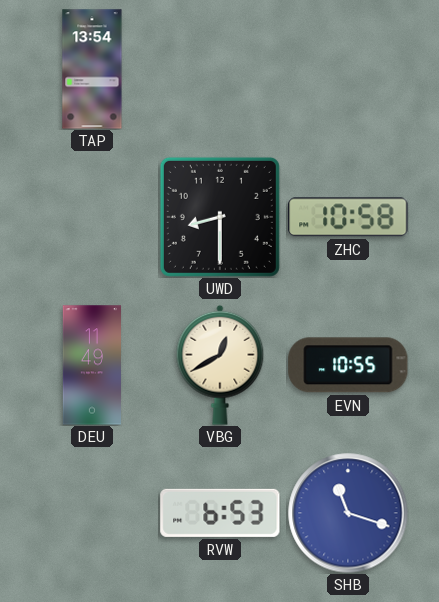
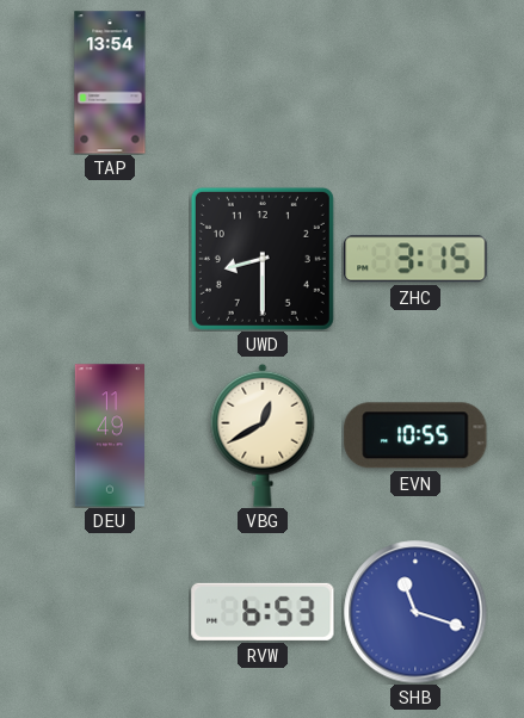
ZHC: 10:58 -> 3:15 (415, 259)
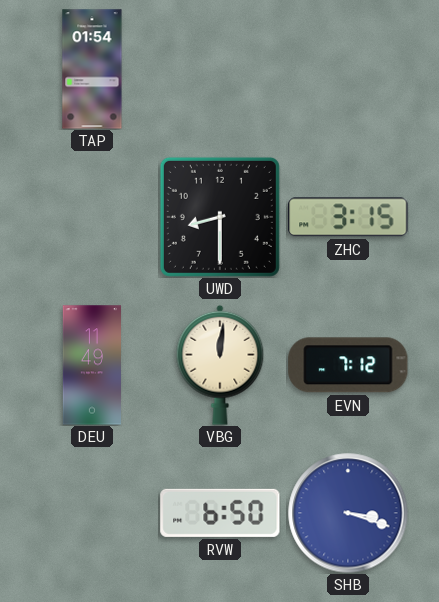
TAP: 13:54 -> 01:54 (92, 69)
VBG: 12:40 -> 12:01 (220, 365)
EVN: 10:55 -> 7:12 (348, 365)
RVW: 6:53 -> 6:50 (220, 513)
SHB: 11:18 -> 3:18 (348, 513)
